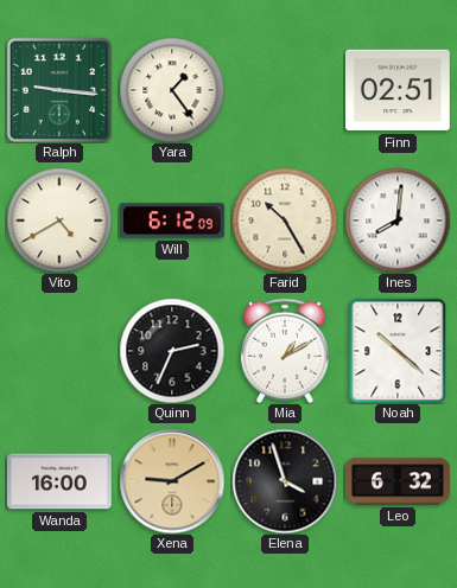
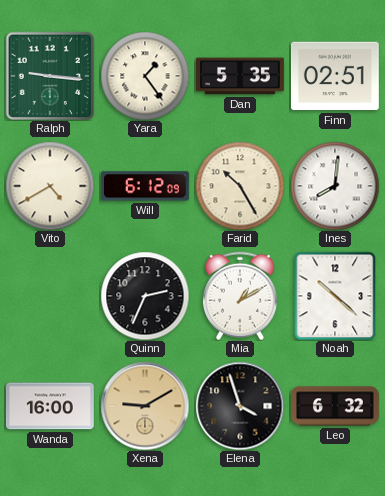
Dan: none -> 5:35 (241, 76)
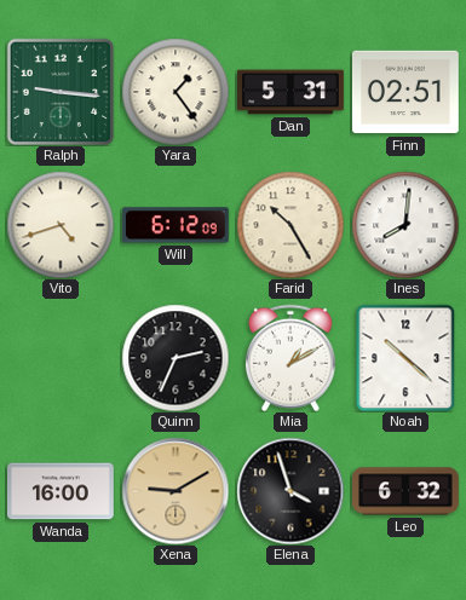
Dan: 5:35 -> 5:31 (292, 92)
Vito: 4:40 -> 4:42 (61, 225)
